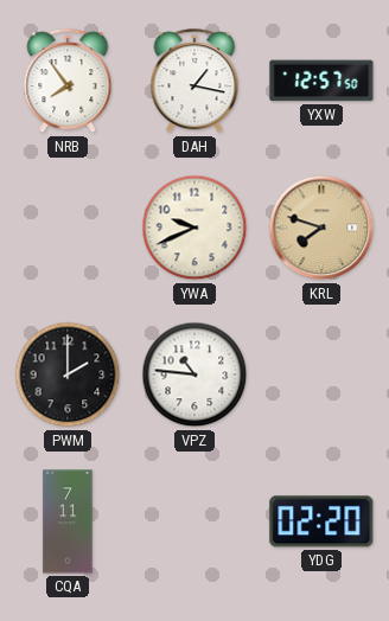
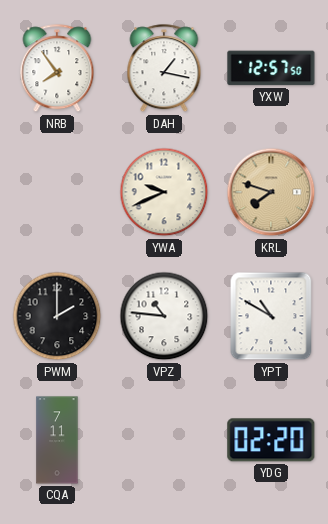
YPT: none -> 10:50 (271, 316)
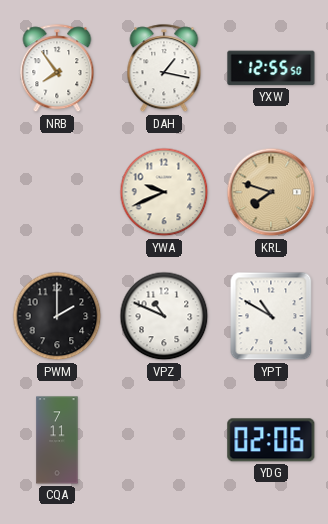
YXW: 12:57 -> 12:55 (271, 68)
VPZ: 10:46 -> 10:49 (164, 316)
YDG: 02:20 -> 02:06 (271, 440)
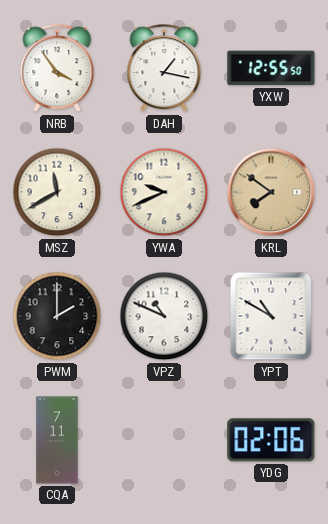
NRB: 7:54 -> 3:54 (57, 69)
MSZ: none -> 11:40 (57, 192)
KRL: 7:48 -> 7:51 (271, 192)
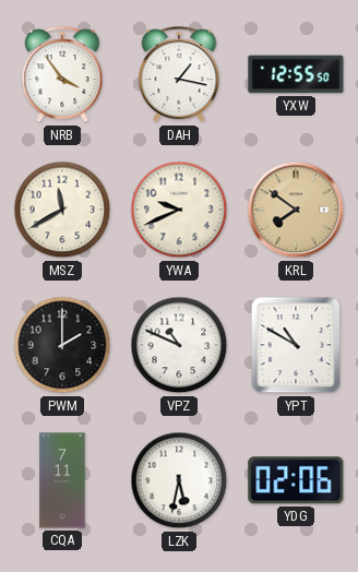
LZK: none -> 5:32 (179, 480)
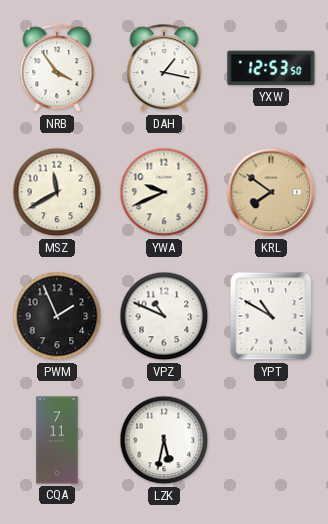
YXW: 12:55 -> 12:53 (271, 68)
PWM: 2:00 -> 1:56 (57, 316)
YDG: 02:06 -> none (296, 480)
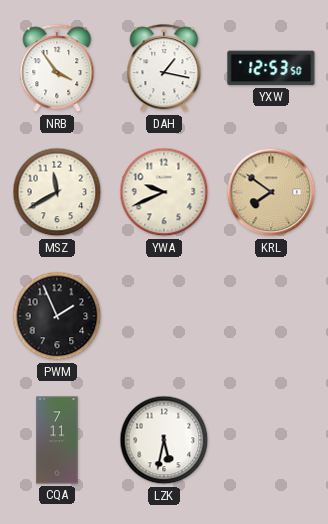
VPZ: 10:49 -> none (164, 316)
YPT: 10:50 -> none (271, 316)
